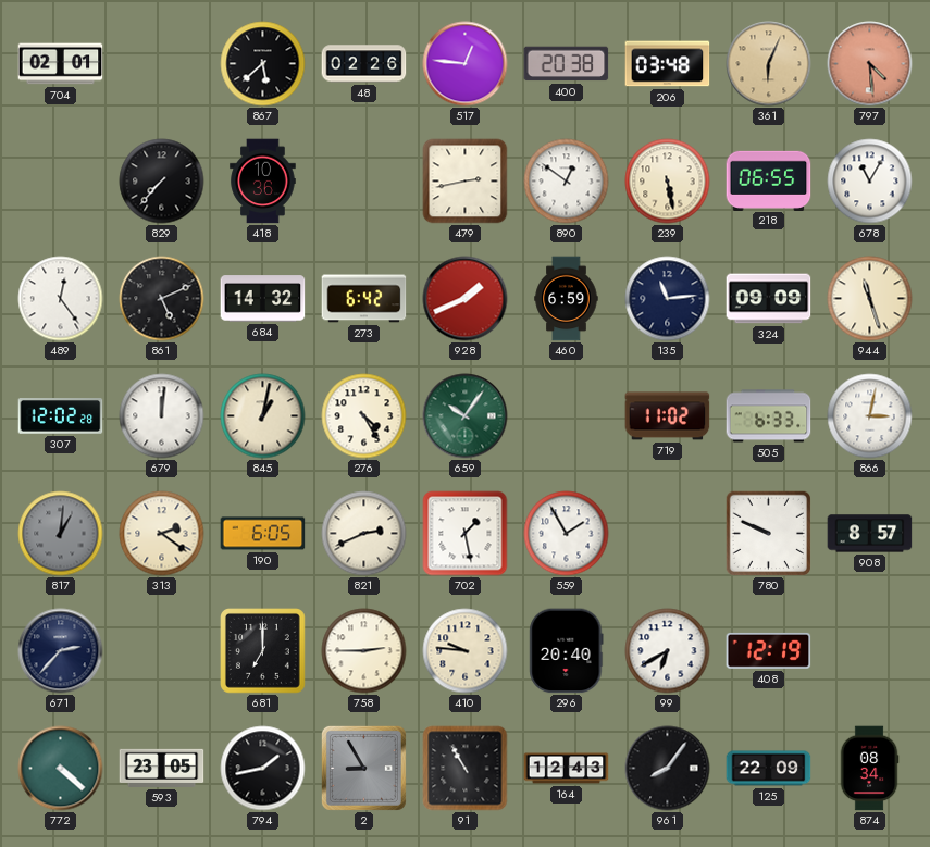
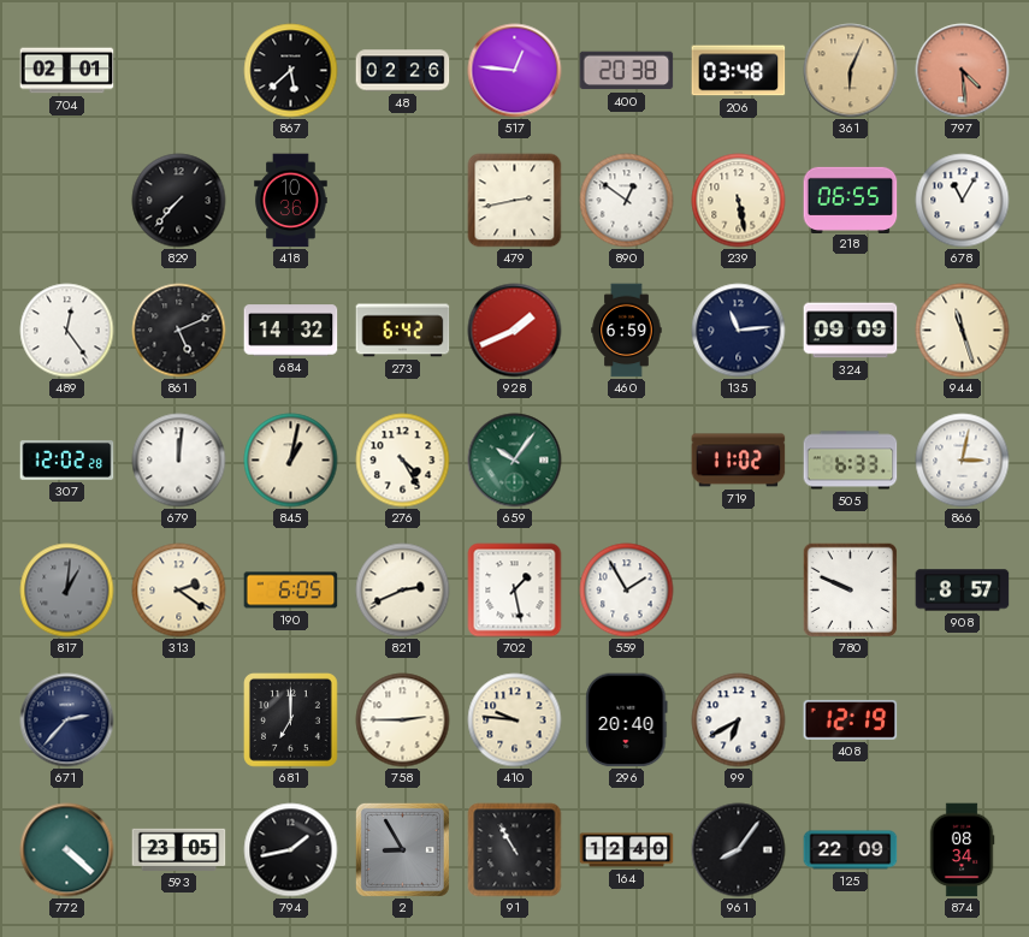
164: 12:43 -> 12:40 (627, 850)
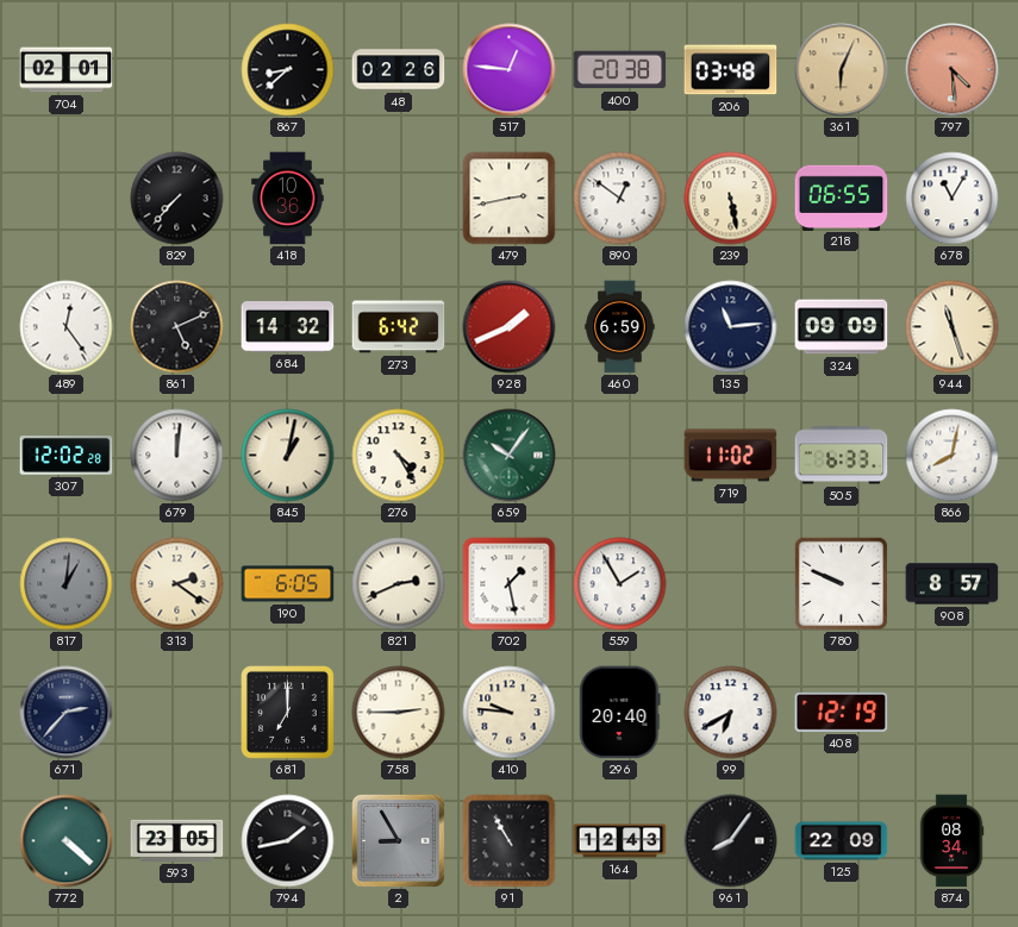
867: 5:38 -> 8:38 (288, 70)
866: 3:02 -> 8:02 (953, 456)
164: 12:40 -> 12:43 (620, 841)
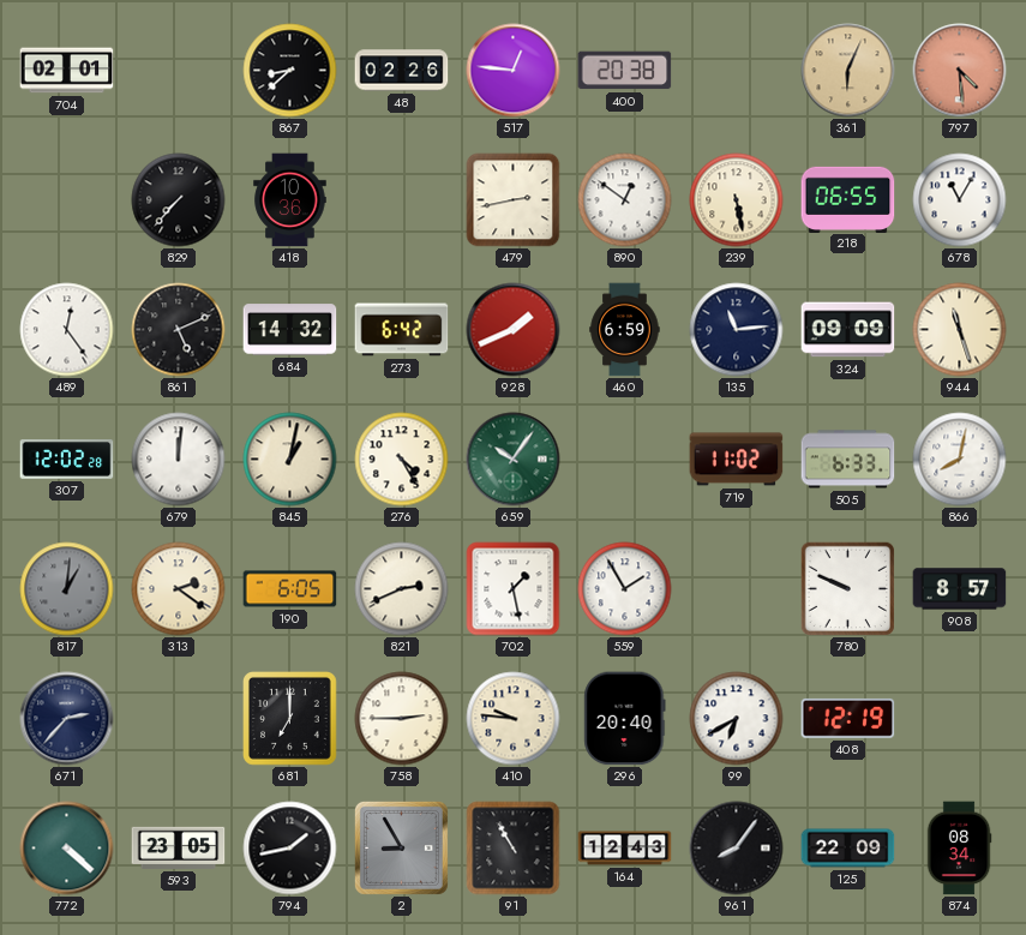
206: 03:48 -> none (731, 70)
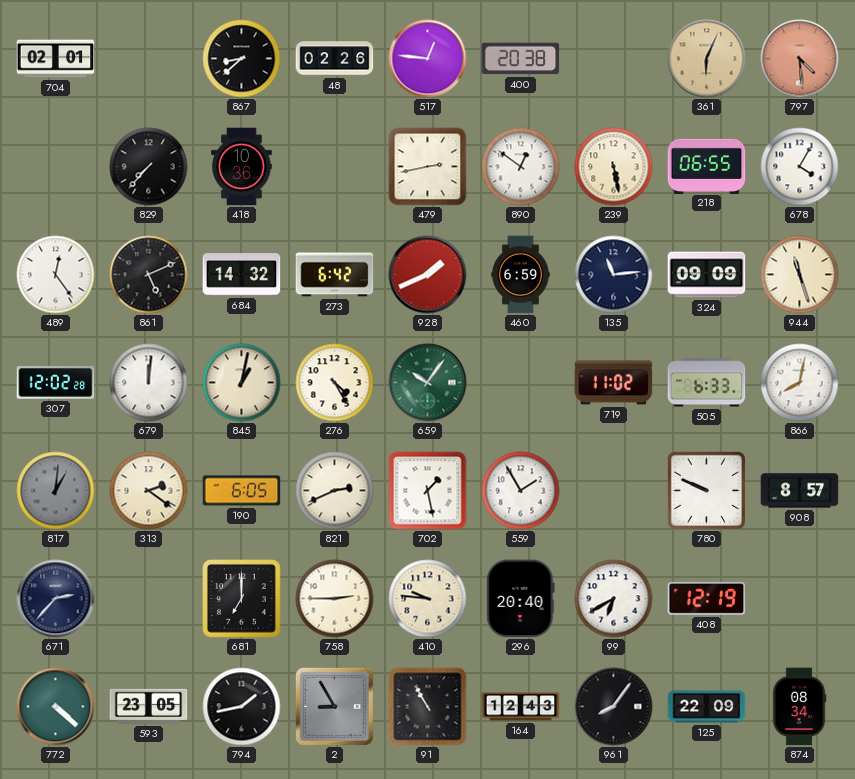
678: 11:05 -> 4:05 (800, 167)
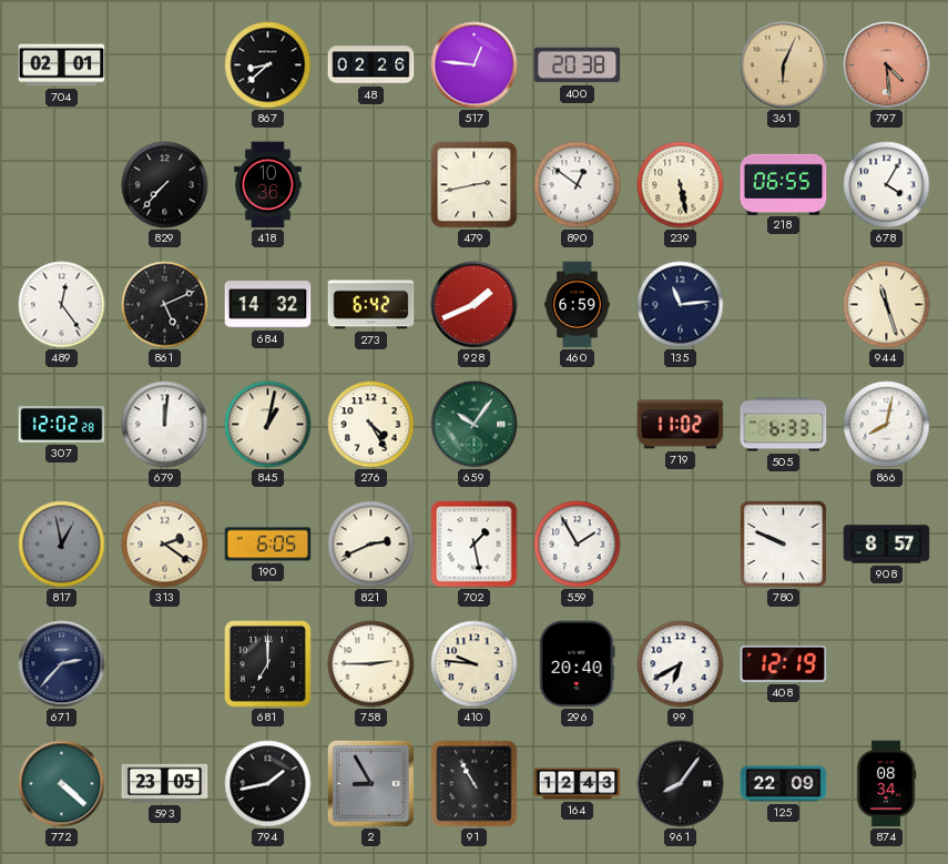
324: 09:09 -> none (707, 275)
817: 1:01 -> 12:58 (62, 545)
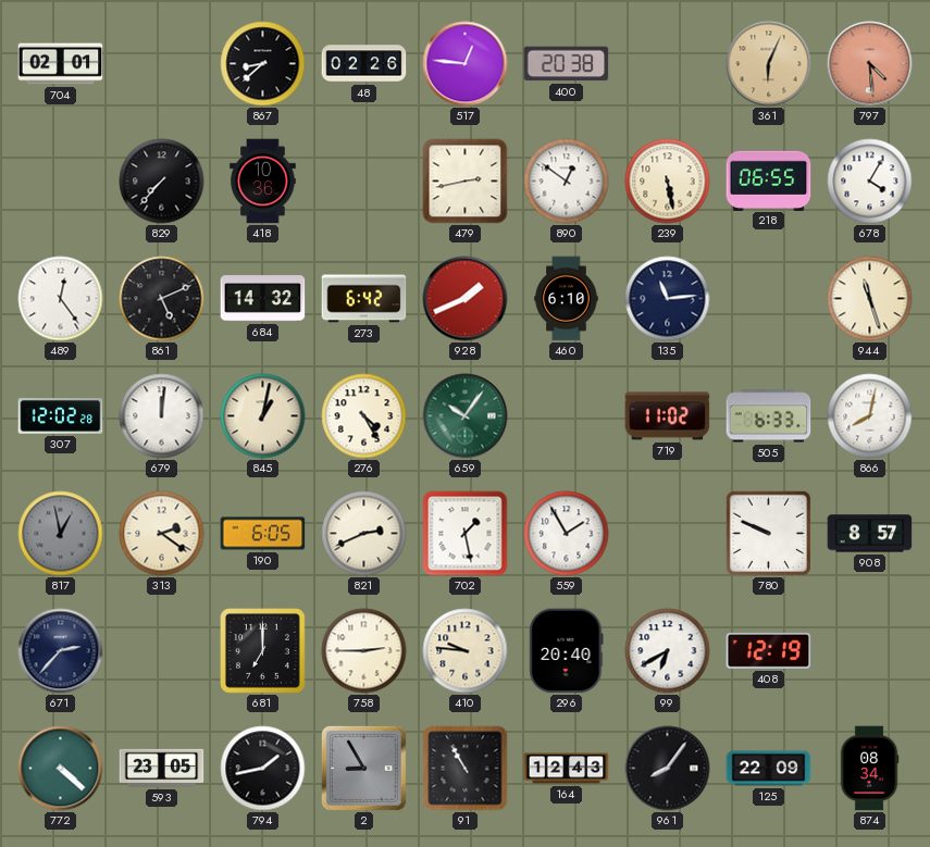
460: 6:59 -> 6:10 (567, 299)
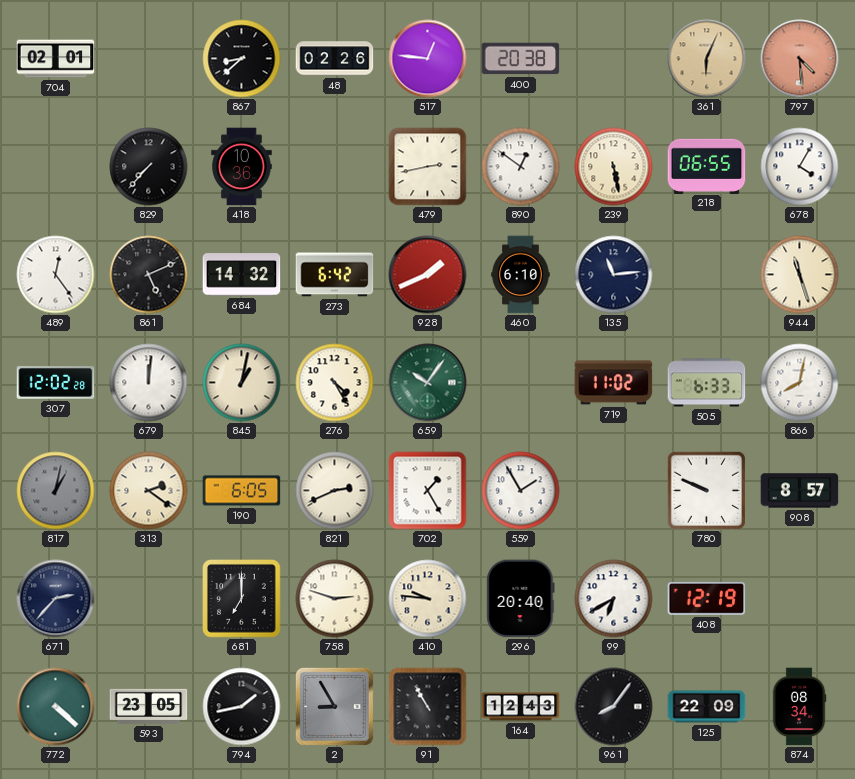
817: 12:58 -> 1:02 (56, 491)
702: 1:28 -> 1:25 (428, 491)
758: 2:45 -> 2:48 (335, 599)
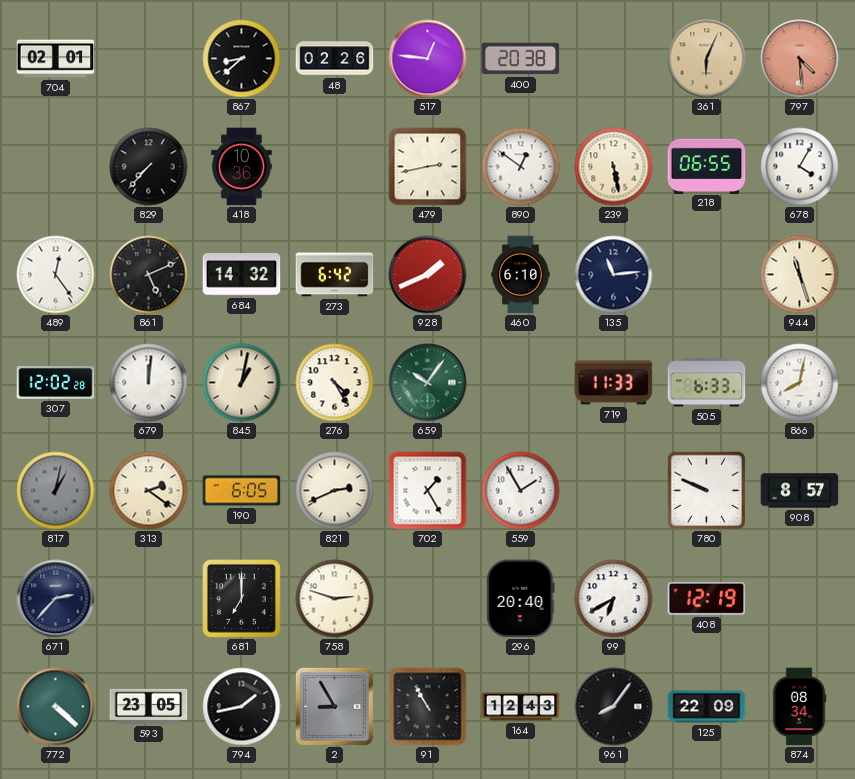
719: 11:02 -> 11:33 (614, 383)
410: 9:46 -> none (428, 599)
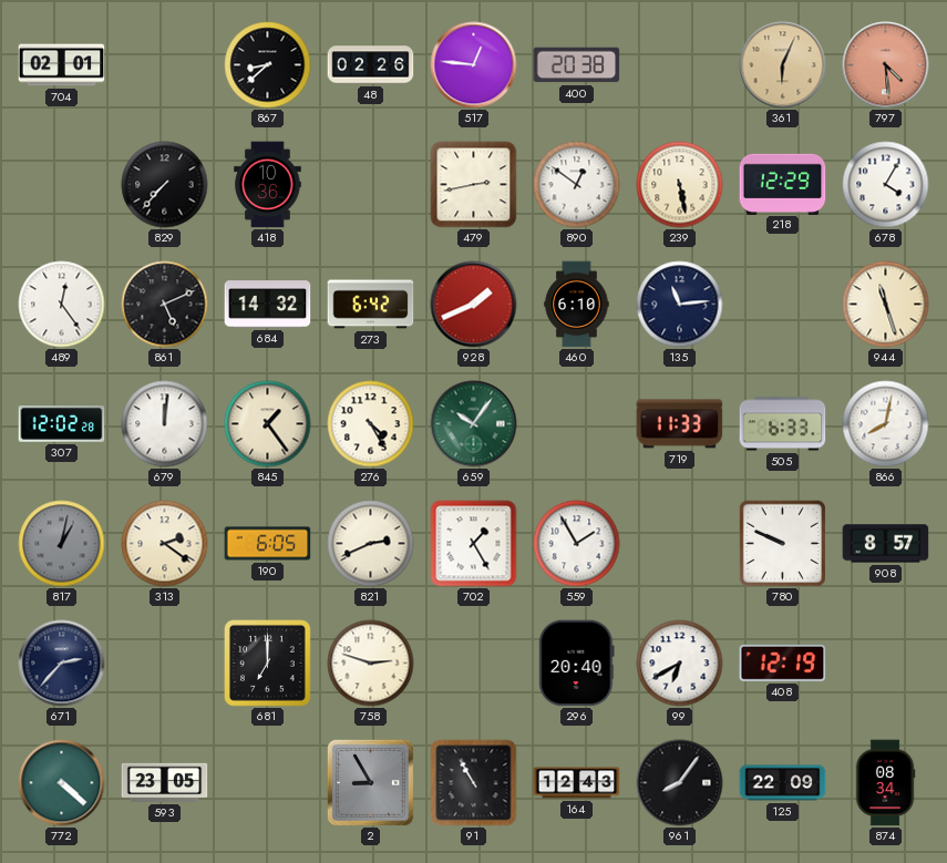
218: 06:55 -> 12:29 (783, 184)
845: 1:02 -> 1:24 (268, 424)
794: 1:43 -> none (242, 707)
